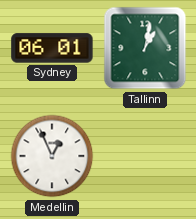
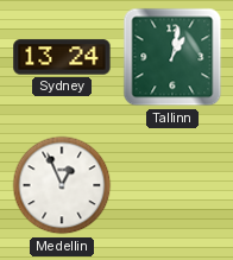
Sydney: 06:01 -> 13:24 (62, 57)
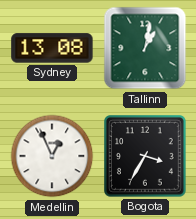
Sydney: 13:24 -> 13:08 (52, 48)
Bogota: none -> 3:35 (146, 157)
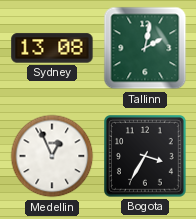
Tallinn: 1:02 -> 2:02 (145, 48)
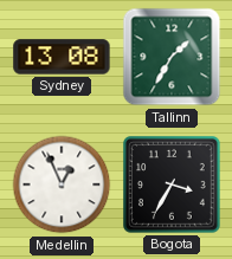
Tallinn: 2:02 -> 1:35 (172, 57)
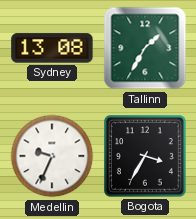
Medellin: 12:56 -> 9:34 (52, 156)
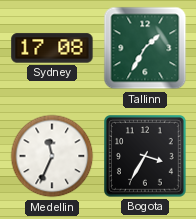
Sydney: 13:08 -> 17:08 (52, 48)
Medellin: 9:34 -> 11:34 (52, 156)
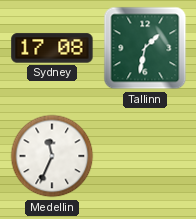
Tallinn: 1:35 -> 1:32 (145, 48)
Bogota: 3:35 -> none (146, 157)
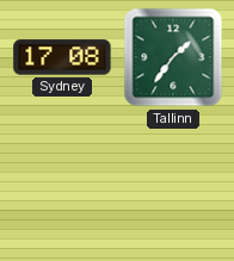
Tallinn: 1:32 -> 1:36 (173, 57)
Medellin: 11:34 -> none (52, 156)
